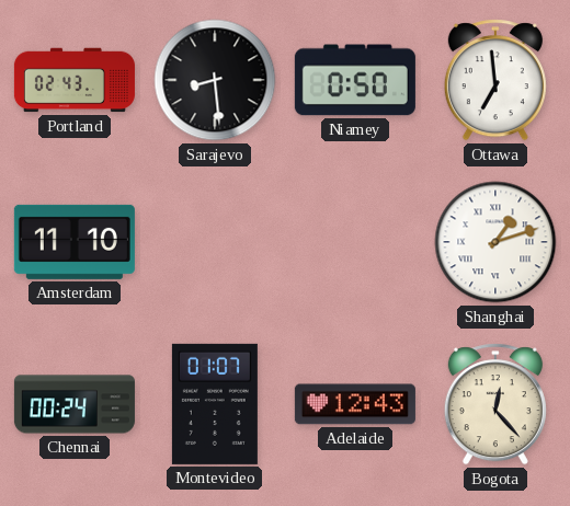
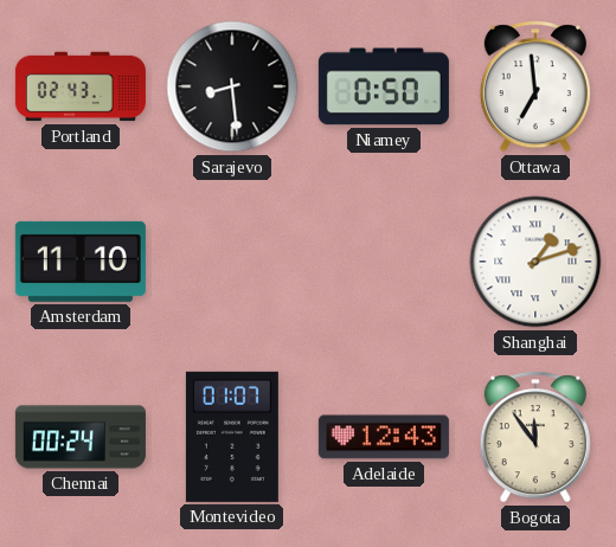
Bogota: 12:23 -> 11:54 (535, 437)
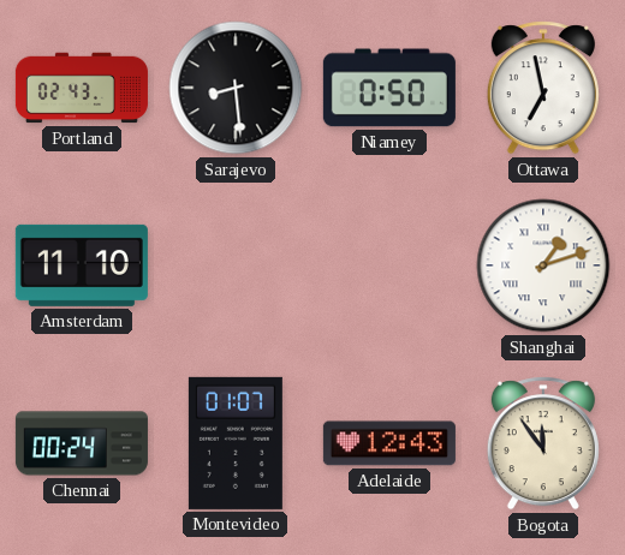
Ottawa: 6:59 -> 6:58 (543, 88)
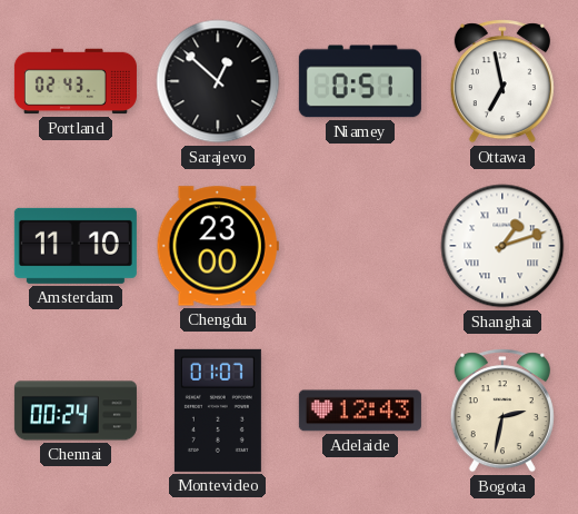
Sarajevo: 8:29 -> 12:52 (218, 81)
Niamey: 0:50 -> 0:51 (360, 81)
Chengdu: none -> 23:00 (218, 246)
Bogota: 11:54 -> 2:32 (502, 411)
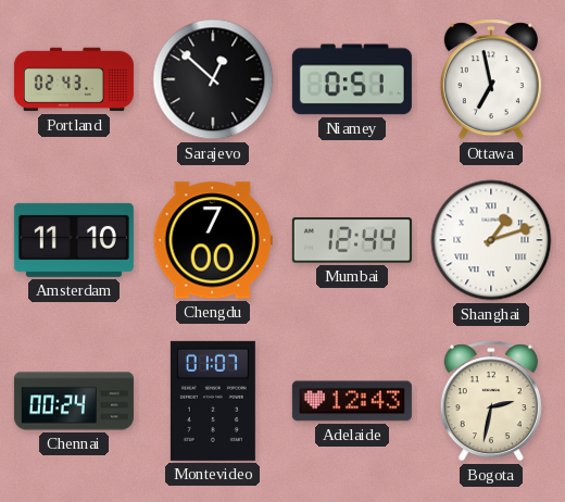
Chengdu: 23:00 -> 7:00 (213, 240)
Mumbai: none -> 12:44 (352, 240)
